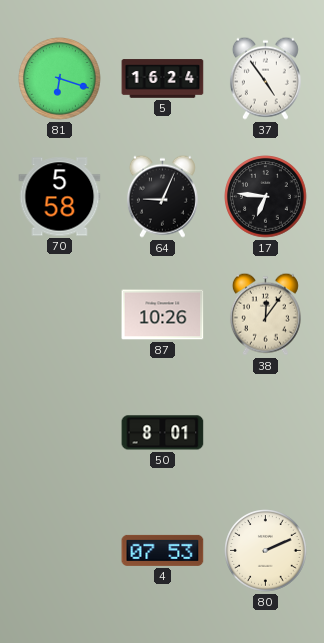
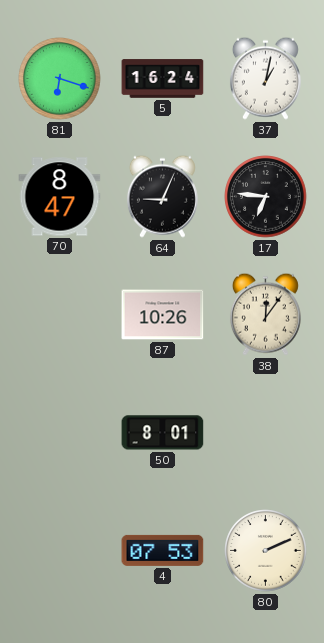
37: 4:54 -> 1:02 (265, 78)
70: 5:58 -> 8:47 (60, 197)
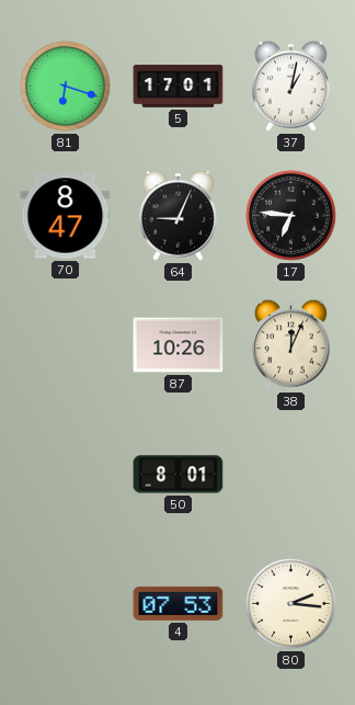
5: 16:24 -> 17:01 (179, 87)
38: 12:06 -> 12:04 (290, 344)
80: 2:11 -> 2:16 (291, 604)
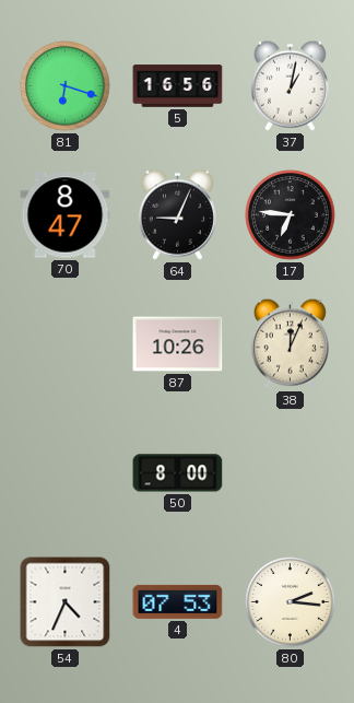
5: 17:01 -> 16:56 (178, 86)
50: 8:01 -> 8:00 (178, 473)
54: none -> 4:34 (66, 602)
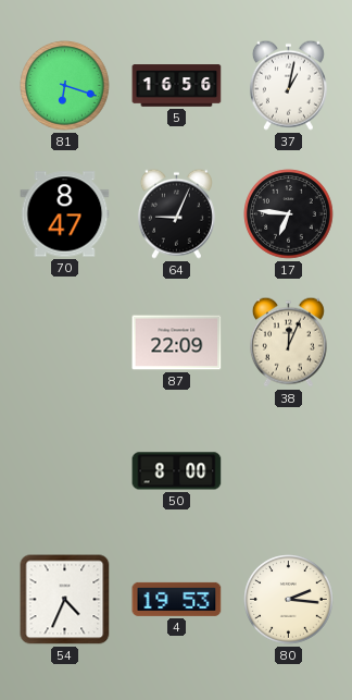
87: 10:26 -> 22:09 (177, 343)
4: 07:53 -> 19:53 (177, 599)
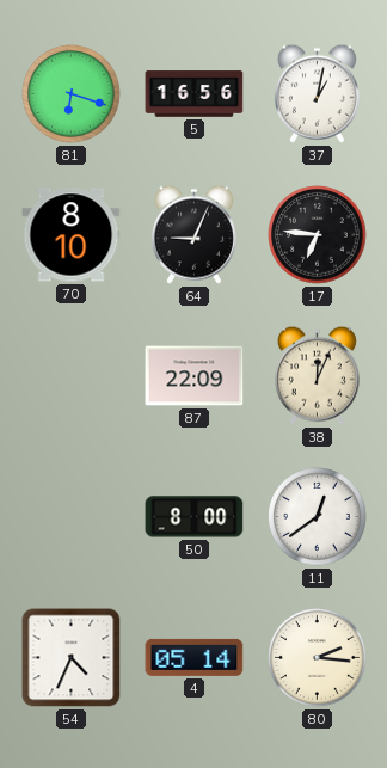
70: 8:47 -> 8:10 (72, 235)
11: none -> 12:39 (318, 517)
4: 19:53 -> 05:14 (195, 657)
